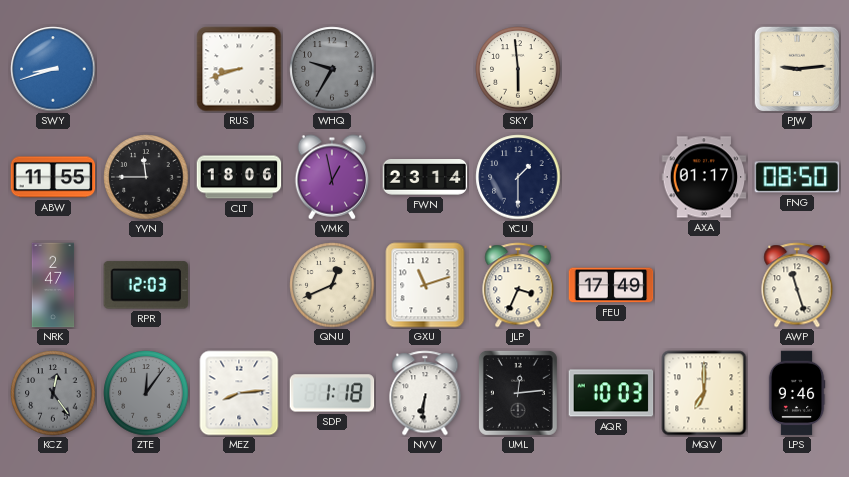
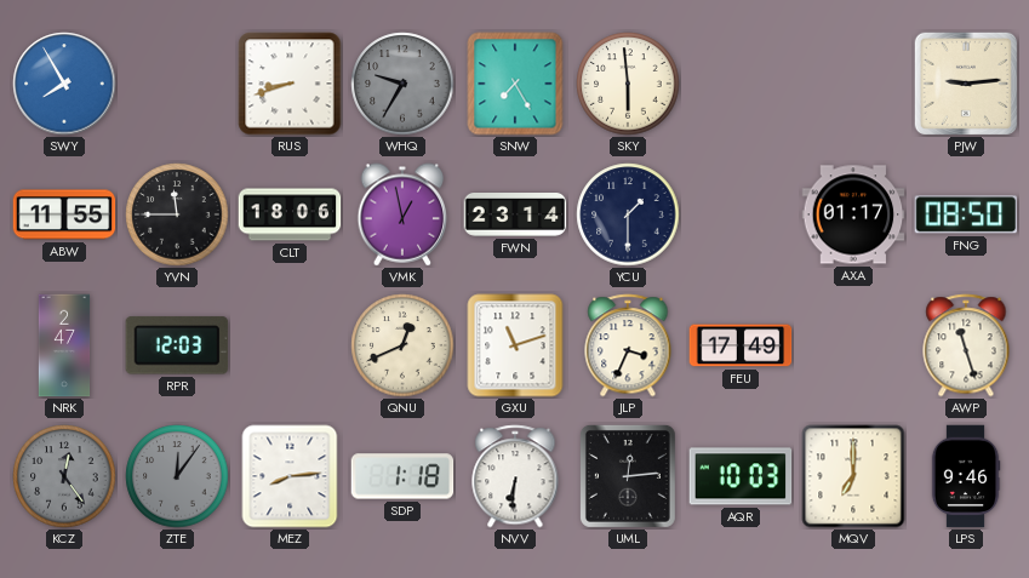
SWY: 8:42 -> 7:55 (64, 84)
SNW: none -> 7:25 (515, 84)
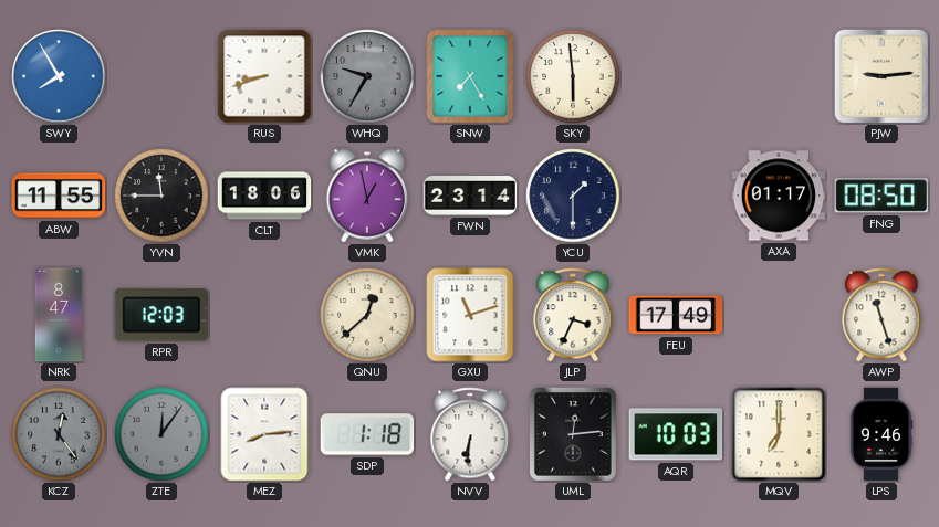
NRK: 2:47 -> 8:47 (59, 315)
QNU: 12:41 -> 12:38 (367, 315)
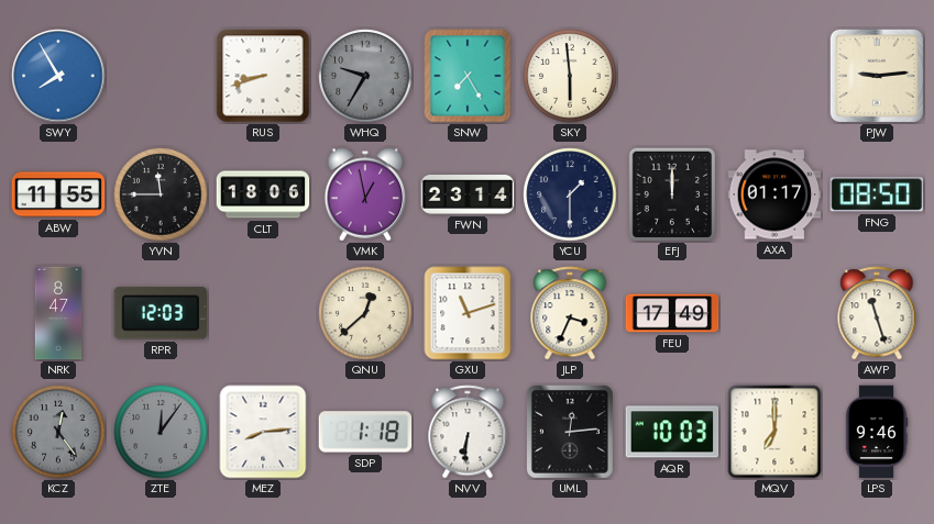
EFJ: none -> 12:00 (672, 194)
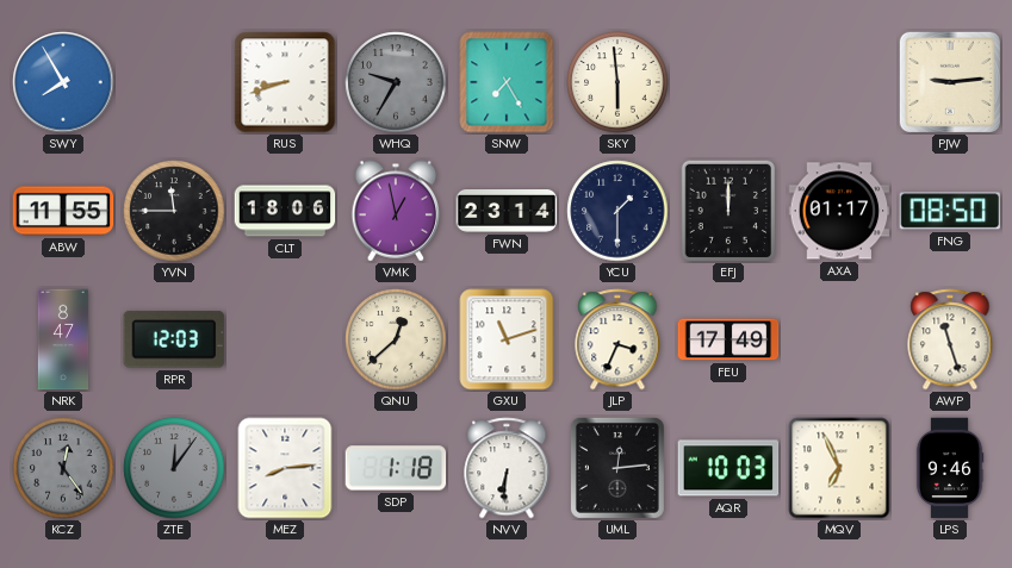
MQV: 7:00 -> 6:56 (839, 468)
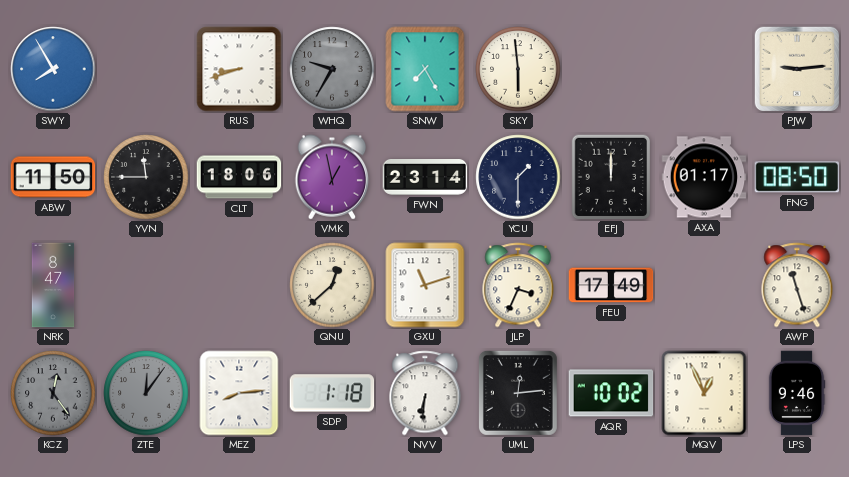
ABW: 11:55 -> 11:50 (53, 177)
RPR: 12:03 -> none (174, 339)
AQR: 10:03 -> 10:02 (611, 393)
MQV: 6:56 -> 12:56 (704, 393)
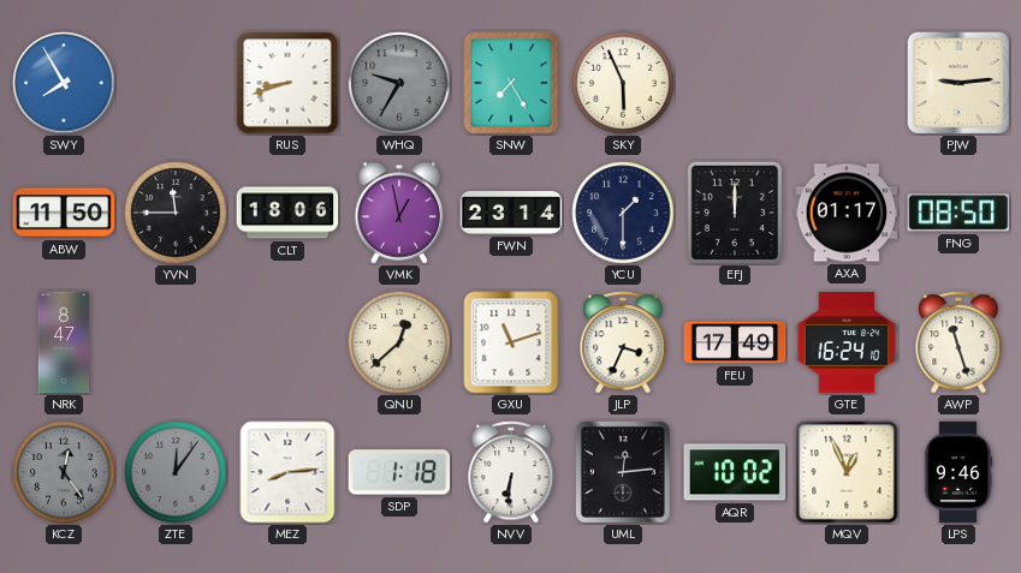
SKY: 5:59 -> 5:56 (623, 83)
GTE: none -> 16:24 (847, 342)
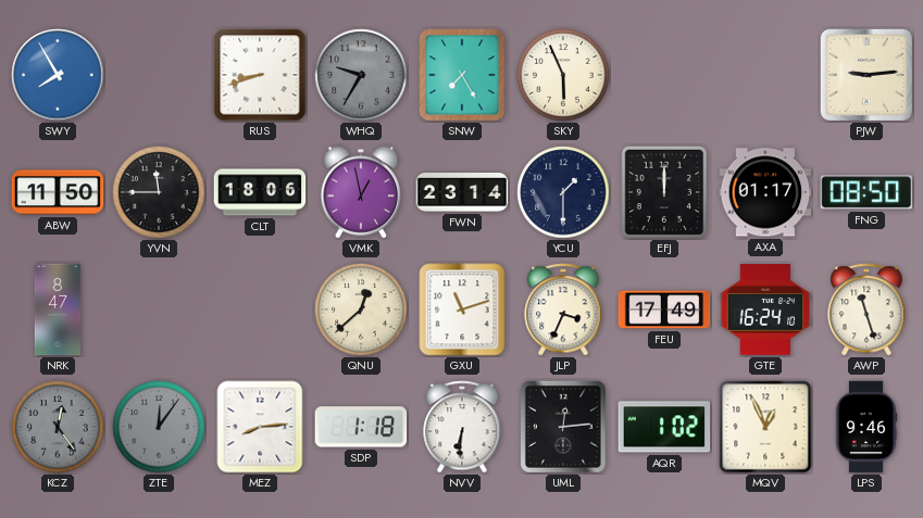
AQR: 10:02 -> 1:02 (664, 427)
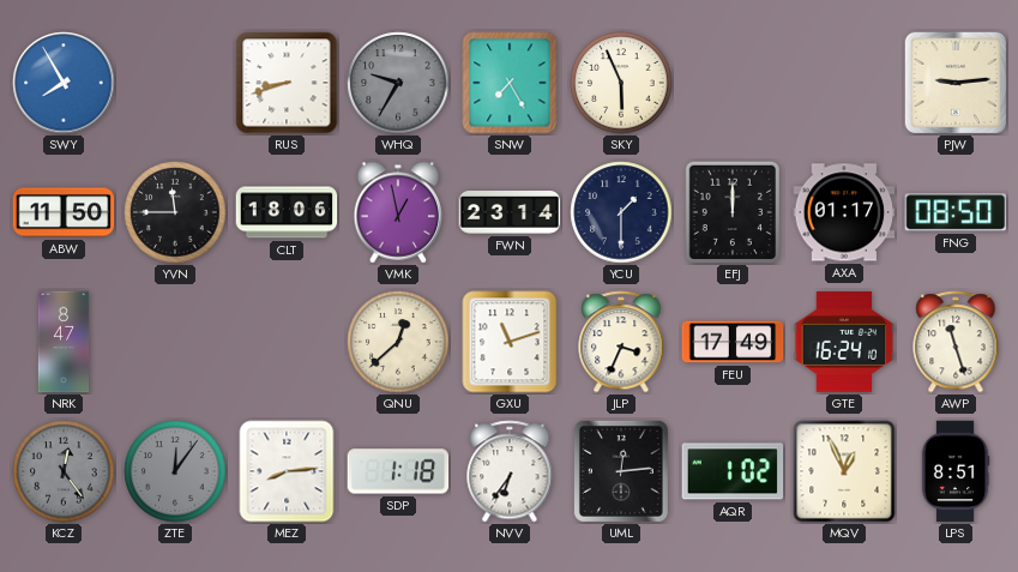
NVV: 6:31 -> 6:36 (510, 471)
LPS: 9:46 -> 8:51 (956, 471)
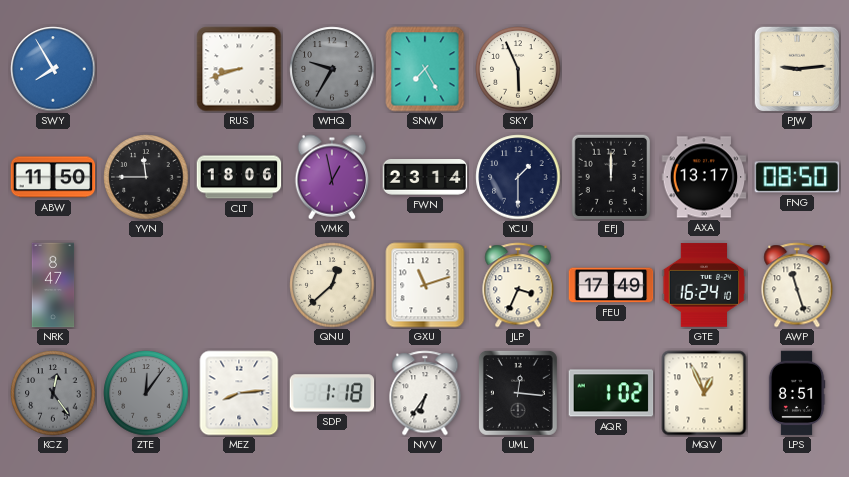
AXA: 01:17 -> 13:17 (704, 177)
UML: 12:14 -> 12:16 (518, 393)
